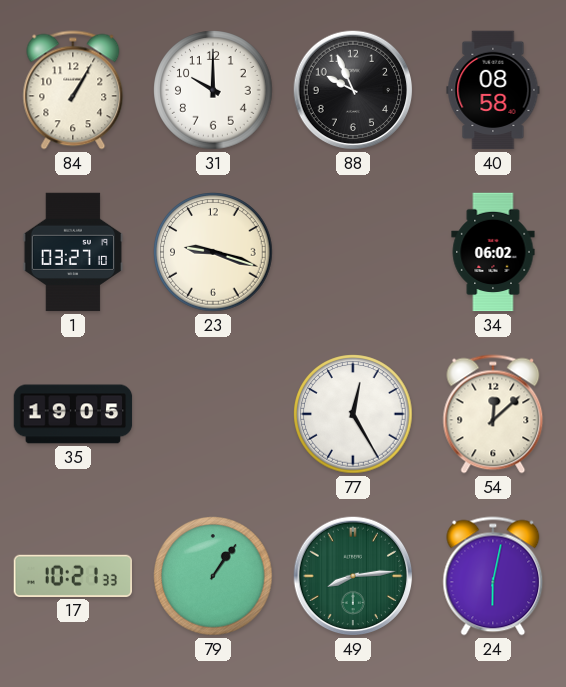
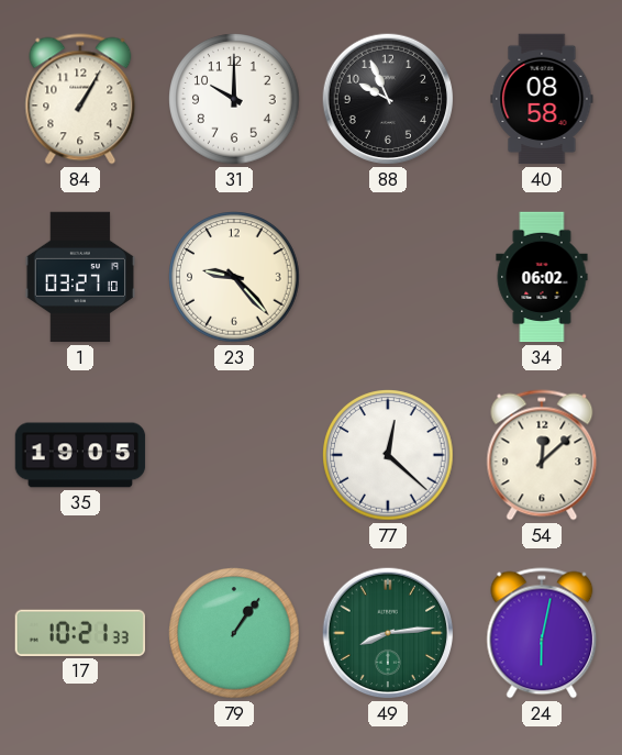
23: 9:18 -> 9:23 (234, 277)
77: 12:25 -> 12:22 (388, 455)
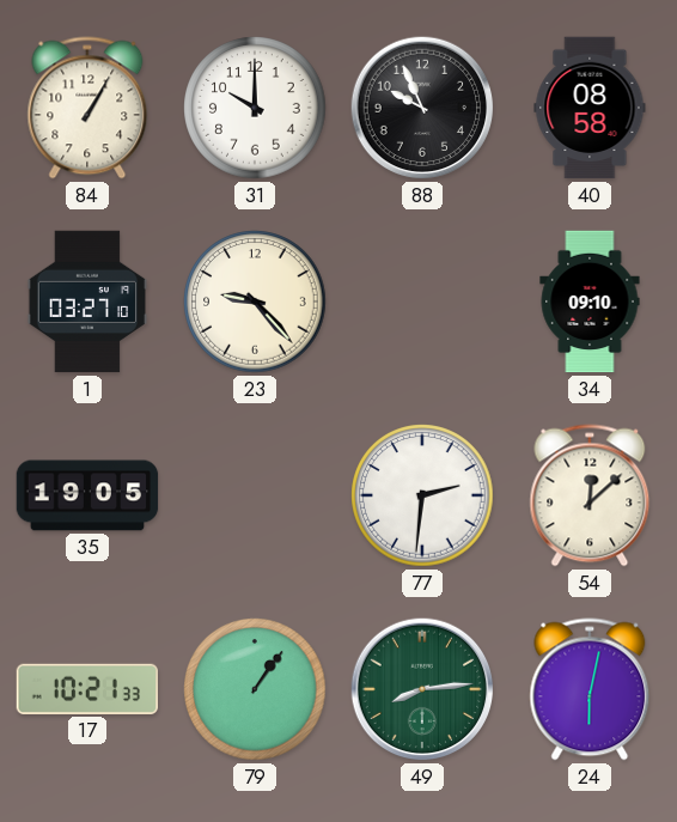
34: 06:02 -> 09:10 (590, 302)
77: 12:22 -> 2:31 (422, 495)
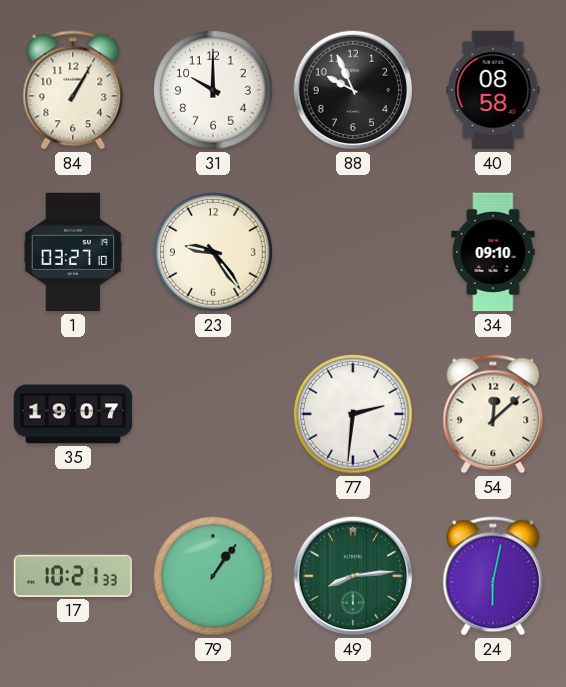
23: 9:23 -> 9:24 (213, 252)
35: 19:05 -> 19:07 (73, 414)
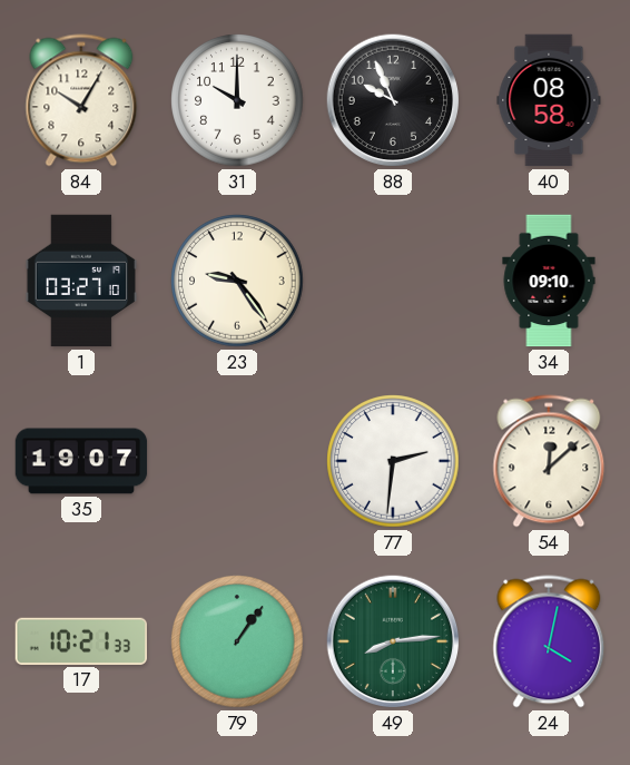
84: 1:05 -> 10:05 (81, 100)
24: 6:02 -> 4:02 (549, 641)
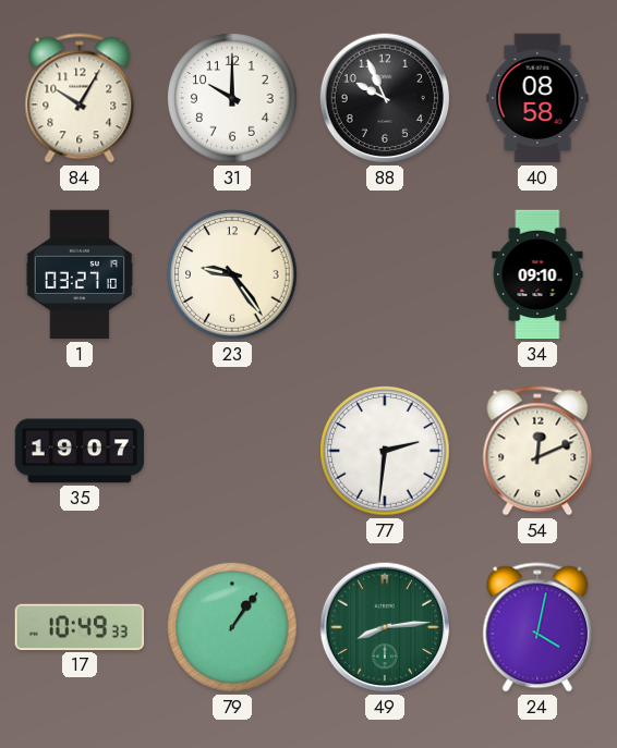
54: 12:08 -> 12:11 (537, 451)
17: 10:21 -> 10:49 (80, 627)
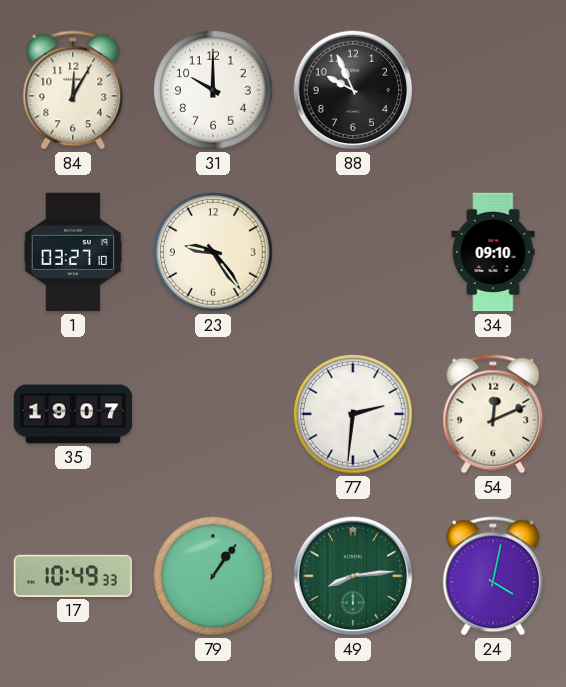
84: 10:05 -> 12:05 (73, 90)
40: 08:58 -> none (537, 98)
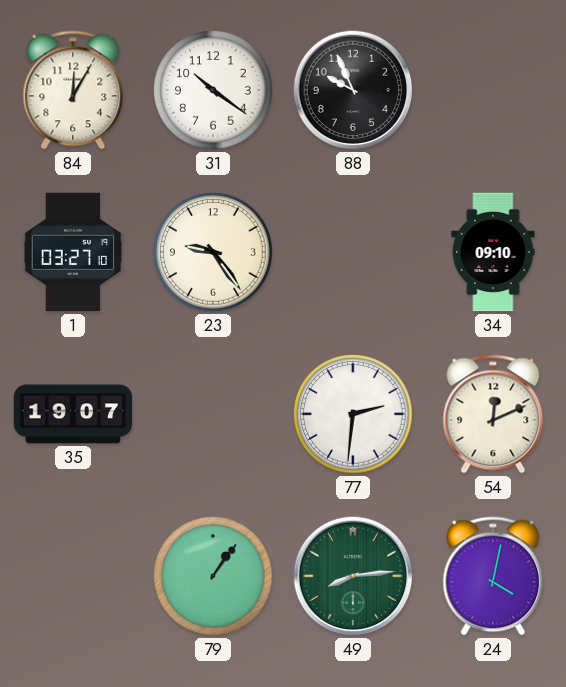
31: 10:00 -> 10:21 (213, 90)
17: 10:49 -> none (73, 576)
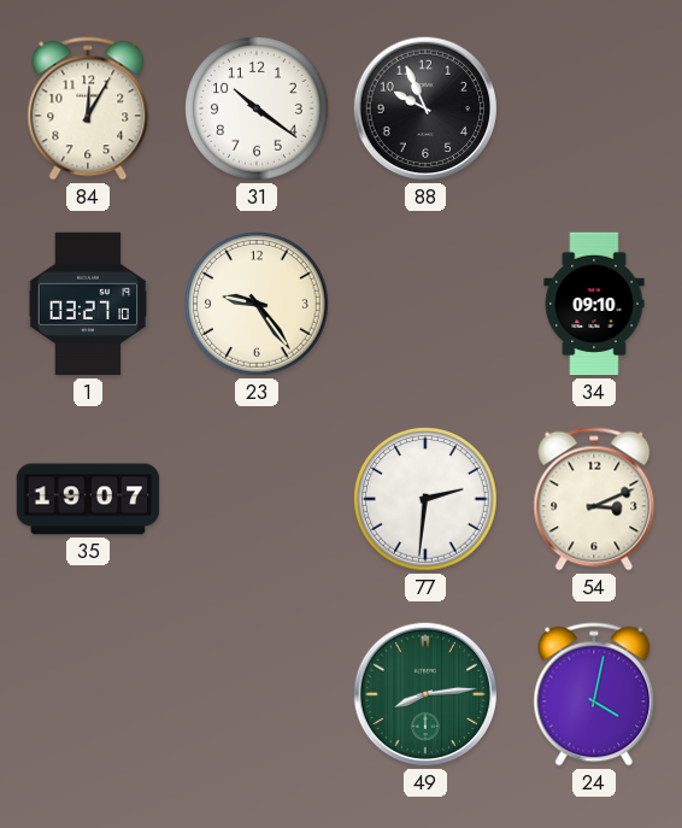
54: 12:11 -> 3:11 (594, 499)
79: 1:06 -> none (213, 576)
